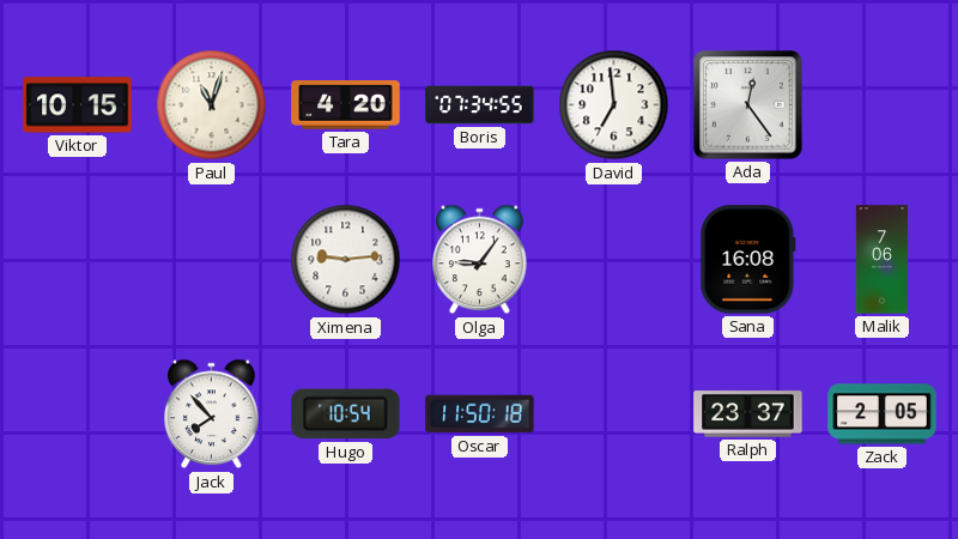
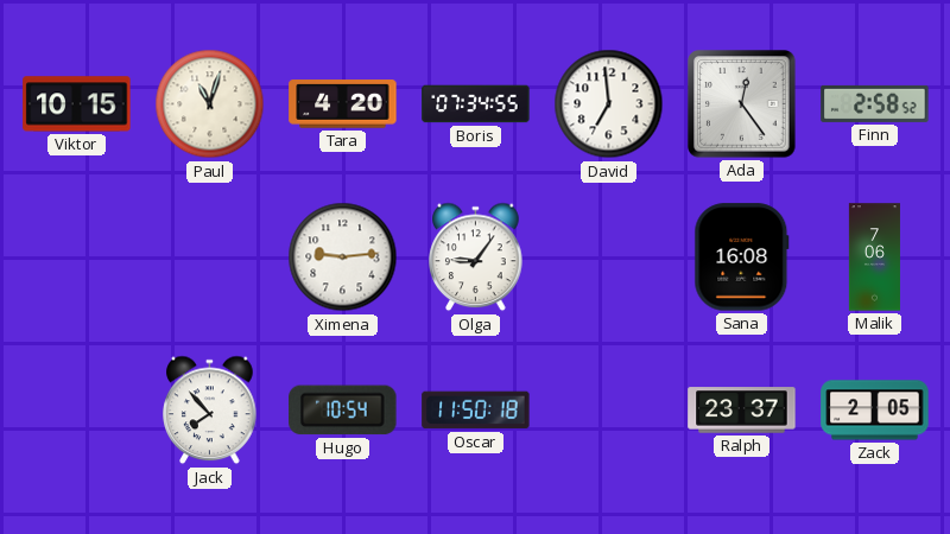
Finn: none -> 2:58 (875, 103)
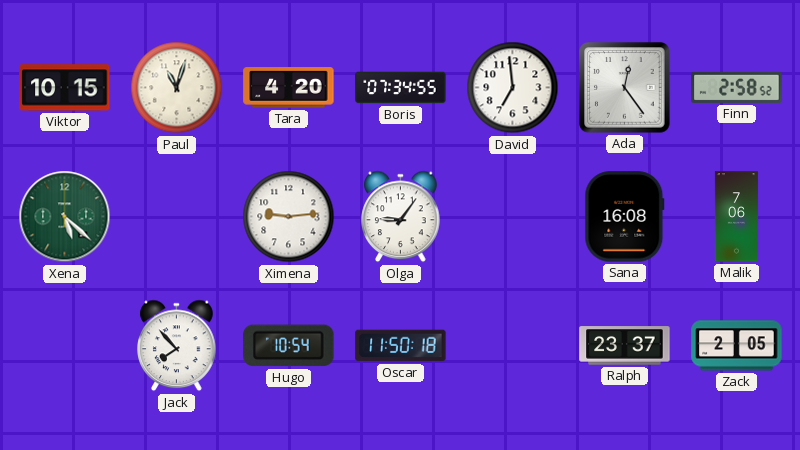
Xena: none -> 5:22 (65, 217)
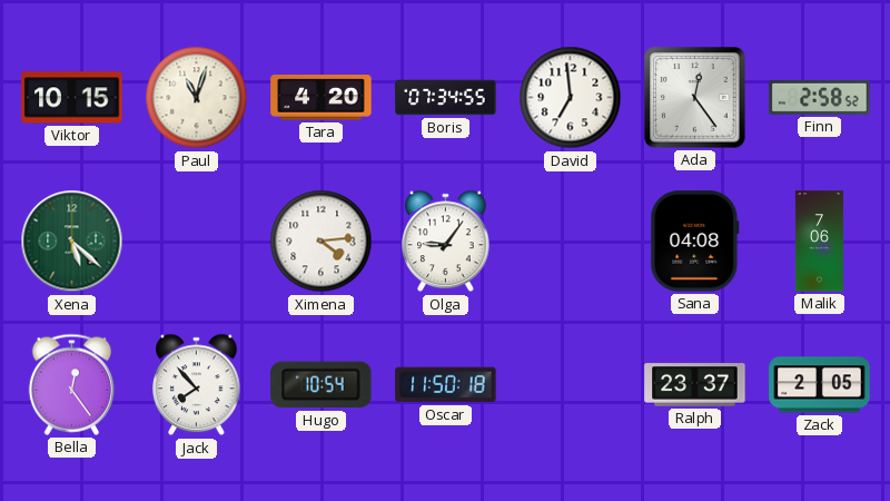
Ximena: 9:14 -> 4:14 (322, 242)
Sana: 16:08 -> 04:08 (695, 242)
Bella: none -> 12:24 (71, 384)
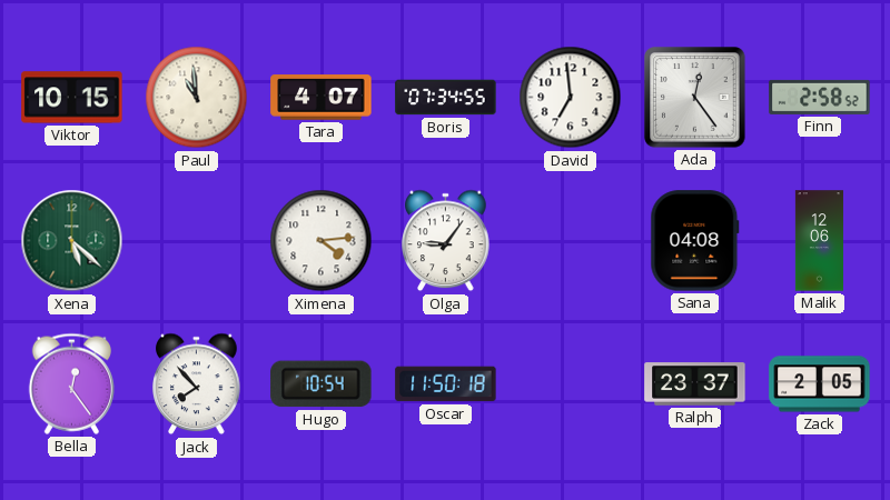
Paul: 11:03 -> 10:59 (197, 98)
Tara: 4:20 -> 4:07 (322, 98)
Malik: 7:06 -> 12:06 (819, 241)
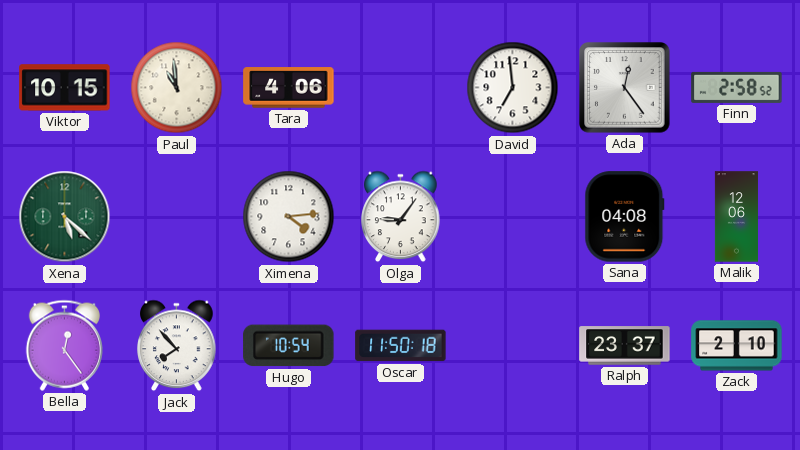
Tara: 4:07 -> 4:06 (289, 88)
Boris: 07:34 -> none (446, 98)
Zack: 2:05 -> 2:10 (737, 346)
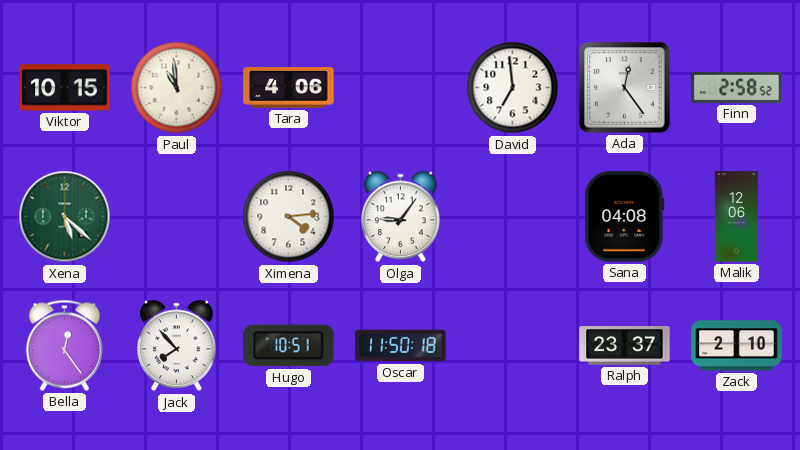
Hugo: 10:54 -> 10:51 (289, 346)
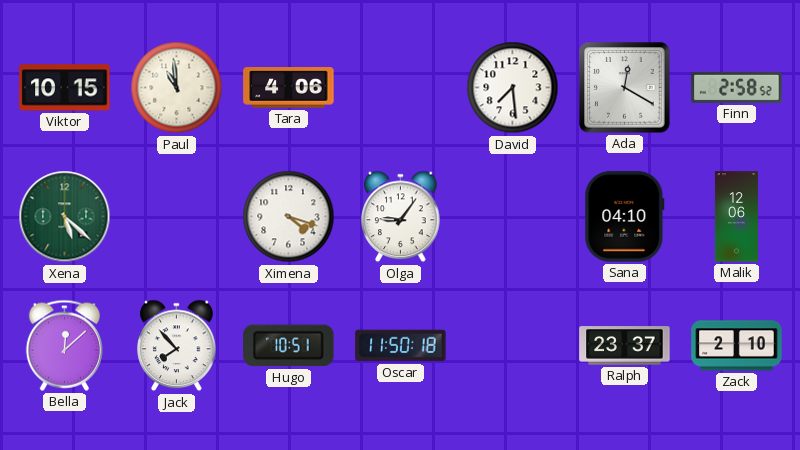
David: 6:59 -> 7:29 (513, 88)
Ada: 12:24 -> 12:20 (625, 88)
Ximena: 4:14 -> 4:18 (289, 217)
Sana: 04:08 -> 04:10 (625, 217)
Bella: 12:24 -> 12:08 (64, 345)
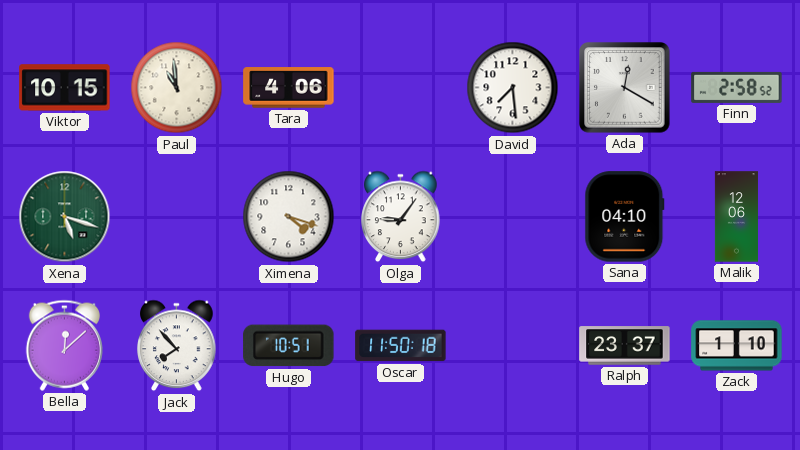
Xena: 5:22 -> 5:18 (65, 217)
Zack: 2:10 -> 1:10 (737, 346)
